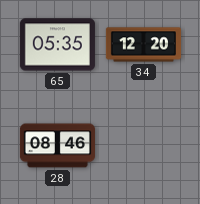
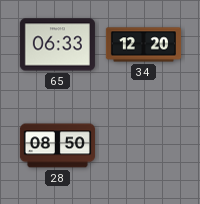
65: 05:35 -> 06:33 (57, 45)
28: 08:46 -> 08:50 (57, 146)
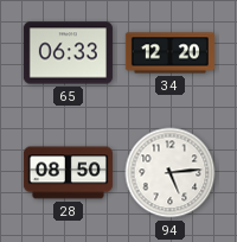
94: none -> 5:14 (171, 173)
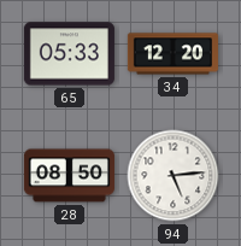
65: 06:33 -> 05:33 (69, 54)
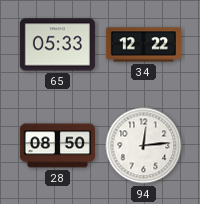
34: 12:20 -> 12:22 (143, 45)
94: 5:14 -> 12:14 (144, 146)
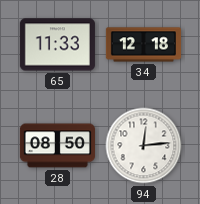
65: 05:33 -> 11:33 (57, 45)
34: 12:22 -> 12:18 (143, 45)
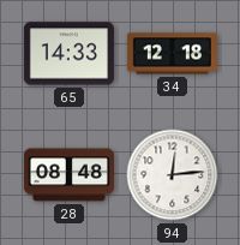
65: 11:33 -> 14:33 (68, 54)
28: 08:50 -> 08:48 (68, 175)
